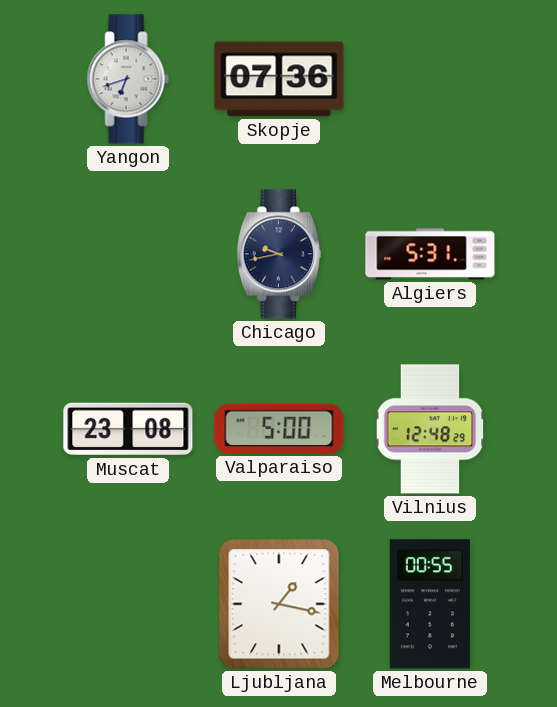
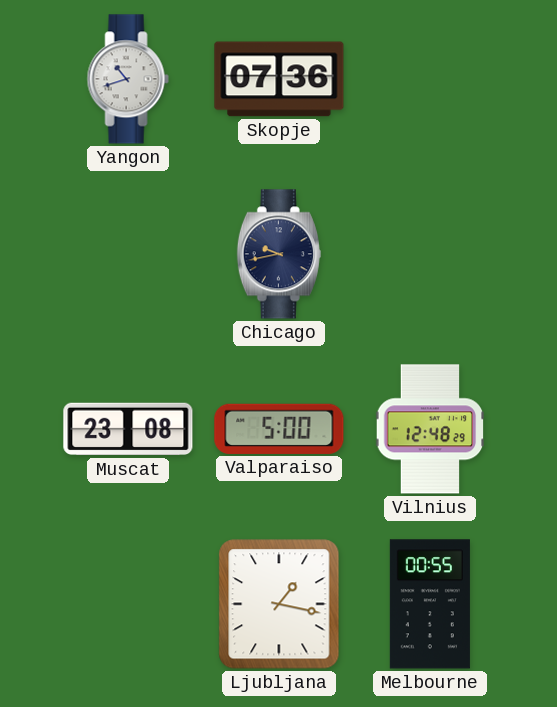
Yangon: 6:42 -> 10:42 (128, 79)
Algiers: 5:31 -> none (430, 254)
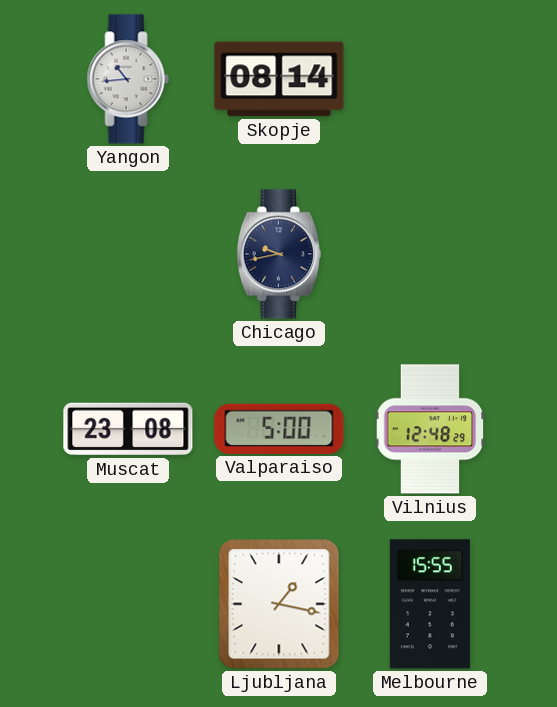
Yangon: 10:42 -> 10:44 (128, 79)
Skopje: 07:36 -> 08:14 (279, 79)
Melbourne: 00:55 -> 15:55 (430, 604)
